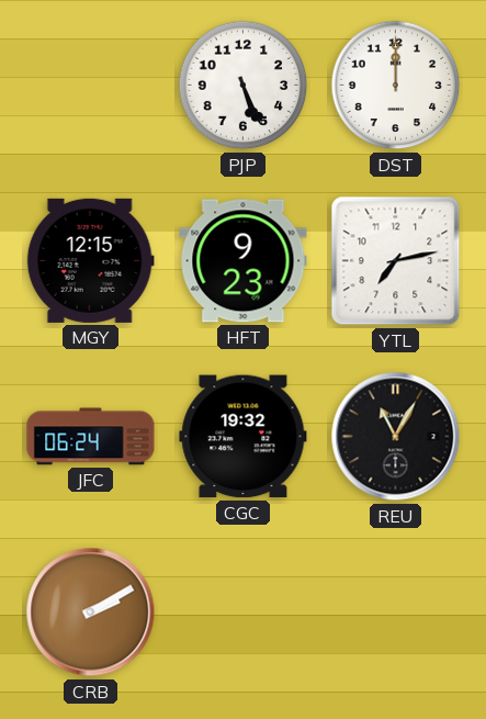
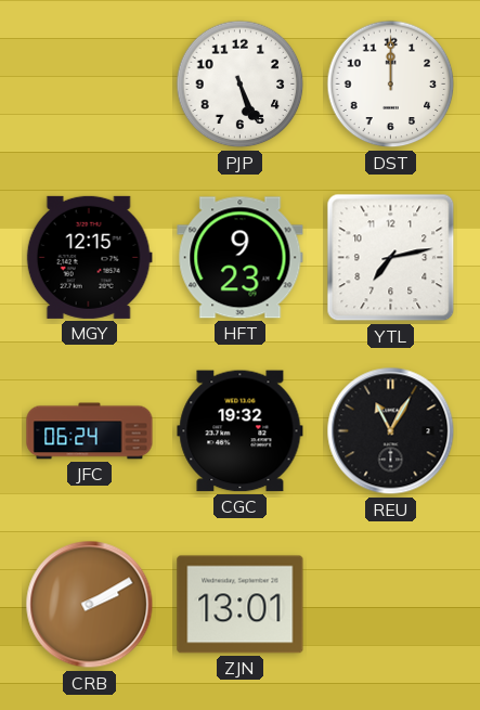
ZJN: none -> 13:01 (241, 605)
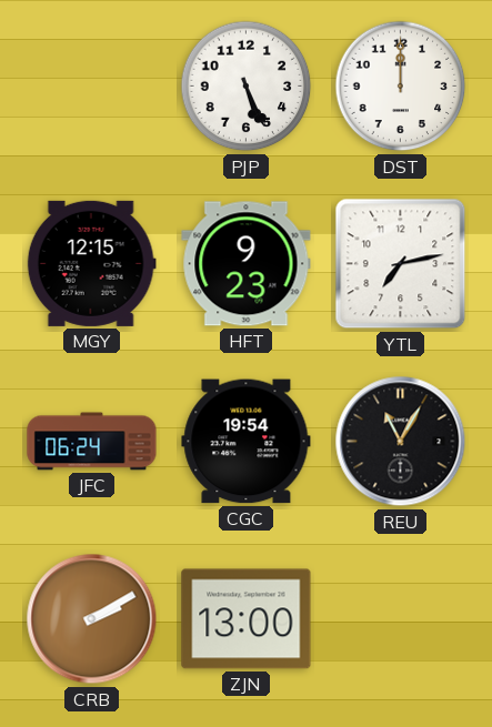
CGC: 19:32 -> 19:54 (247, 442)
ZJN: 13:01 -> 13:00 (247, 619)
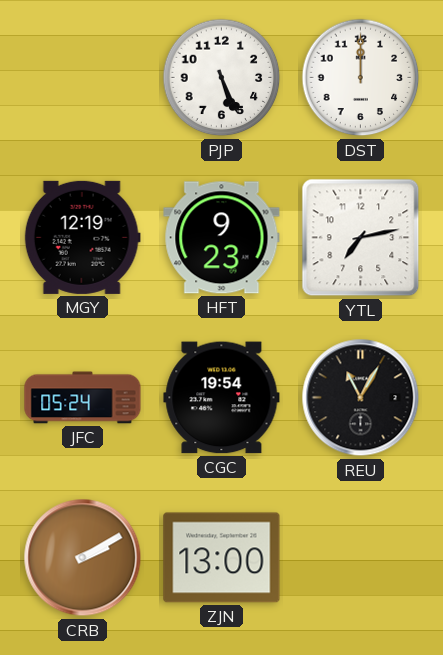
MGY: 12:15 -> 12:19 (82, 237)
JFC: 06:24 -> 05:24 (83, 398)
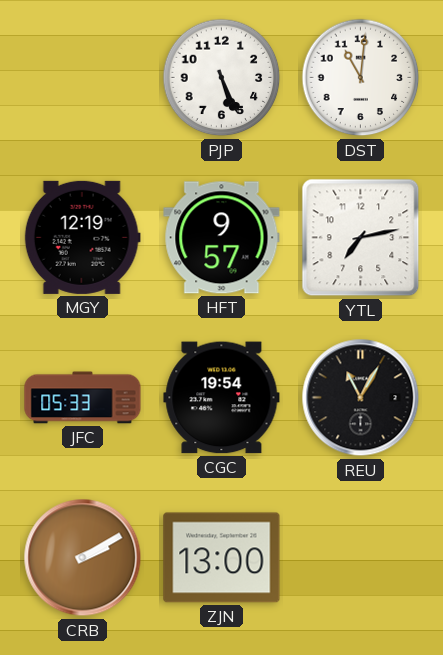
DST: 12:00 -> 11:01 (361, 78)
HFT: 9:23 -> 9:57 (222, 238)
JFC: 05:24 -> 05:33 (83, 398)
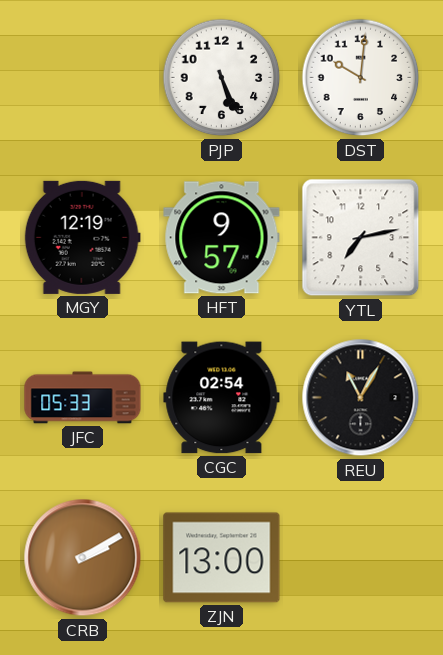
DST: 11:01 -> 10:01 (361, 78)
CGC: 19:54 -> 02:54 (222, 398)
